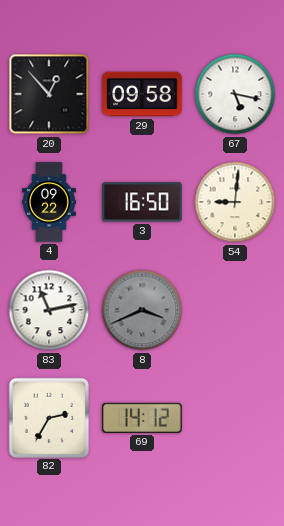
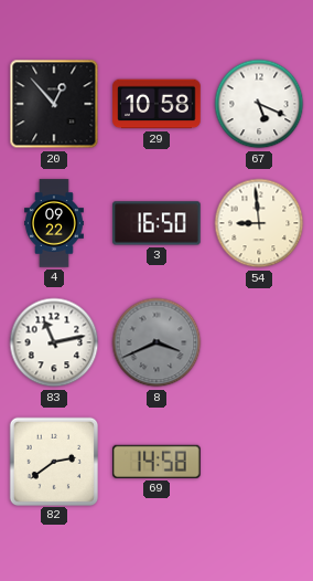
29: 09:58 -> 10:58 (156, 104)
67: 5:17 -> 5:19 (259, 104)
54: 9:01 -> 8:59 (259, 223)
82: 2:35 -> 2:39 (53, 461)
69: 14:12 -> 14:58 (156, 462)
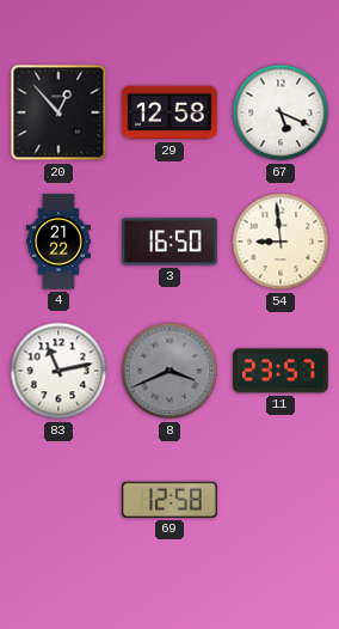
29: 10:58 -> 12:58 (169, 112)
4: 09:22 -> 21:22 (60, 242)
11: none -> 23:57 (281, 371)
82: 2:39 -> none (53, 461)
69: 14:58 -> 12:58 (169, 500)
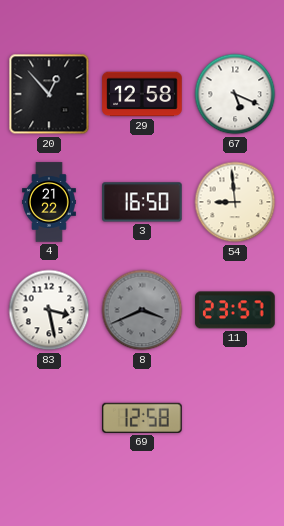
83: 11:13 -> 3:28 (49, 310)
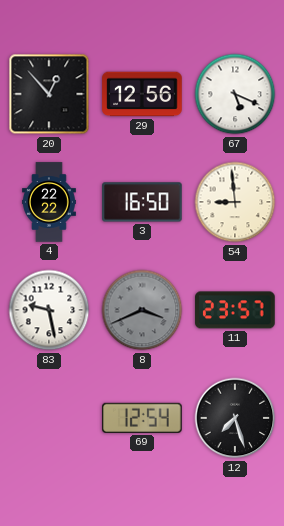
29: 12:58 -> 12:56 (142, 94)
4: 21:22 -> 22:22 (50, 202)
83: 3:28 -> 9:28 (49, 310)
69: 12:58 -> 12:54 (142, 418)
12: none -> 7:27 (235, 418)
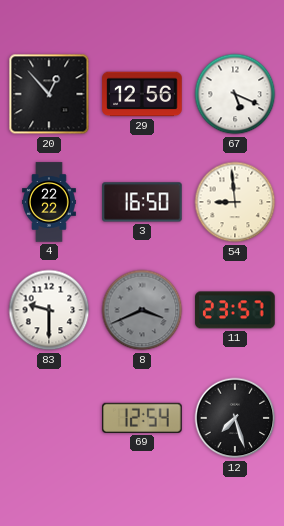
83: 9:28 -> 9:30 (49, 310)
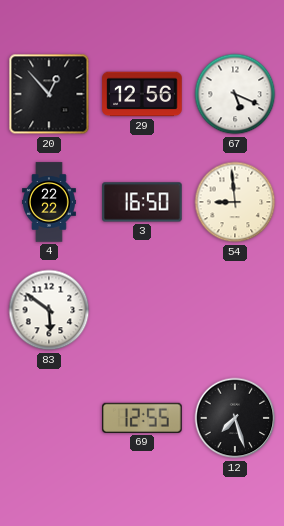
83: 9:30 -> 5:51 (49, 310)
8: 3:41 -> none (142, 310)
11: 23:57 -> none (235, 310)
69: 12:54 -> 12:55 (142, 418)
